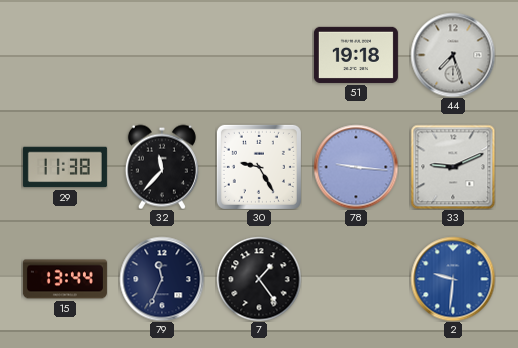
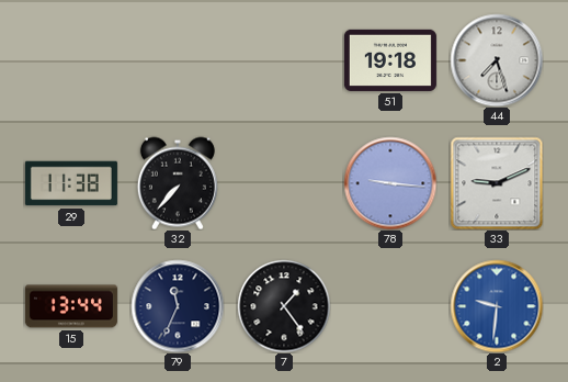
32: 11:37 -> 7:37 (178, 183)
30: 9:25 -> none (259, 167)
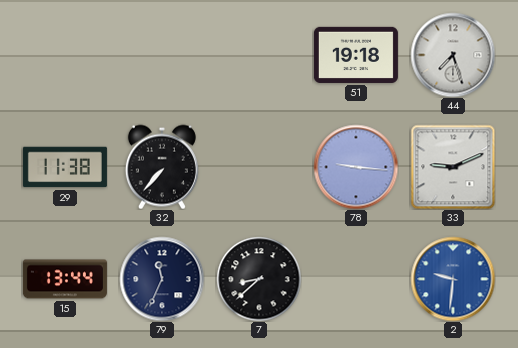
7: 1:24 -> 8:38 (259, 279)
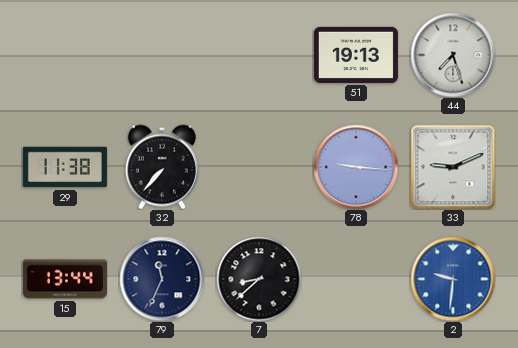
51: 19:18 -> 19:13 (356, 55)
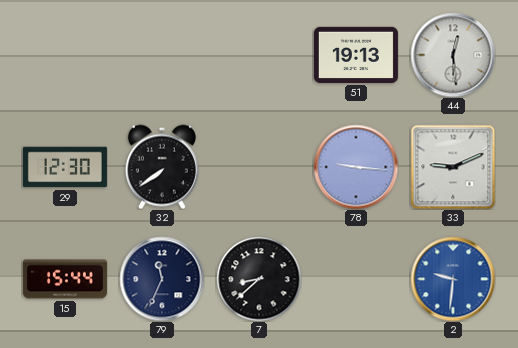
44: 7:27 -> 12:29 (453, 55)
29: 11:38 -> 12:30 (65, 167)
32: 7:37 -> 7:39 (162, 167)
15: 13:44 -> 15:44 (65, 279)
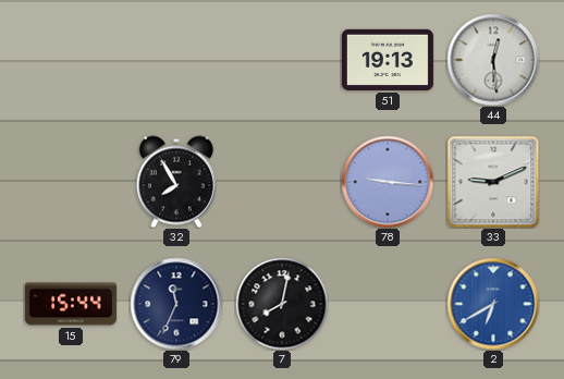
29: 12:30 -> none (65, 167)
32: 7:39 -> 7:55 (176, 182)
7: 8:38 -> 8:02 (282, 304)
2: 9:31 -> 6:40 (493, 304)
